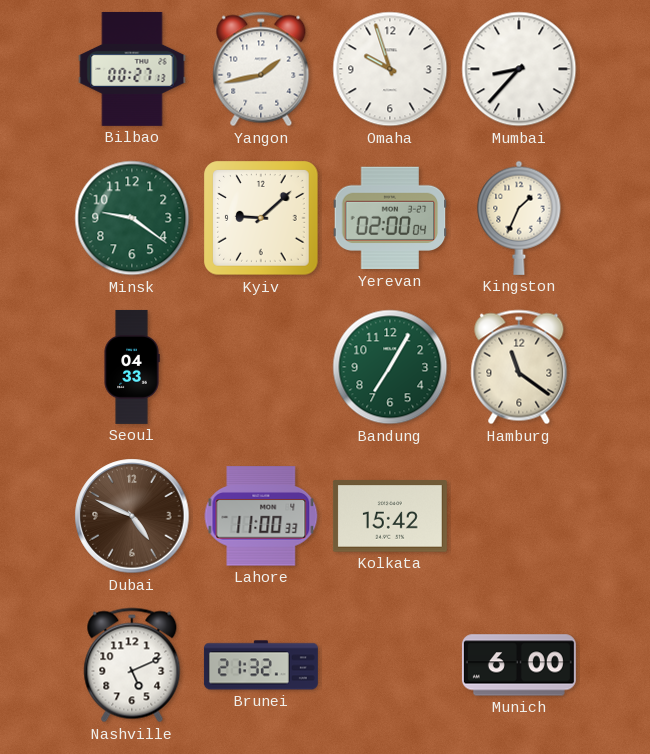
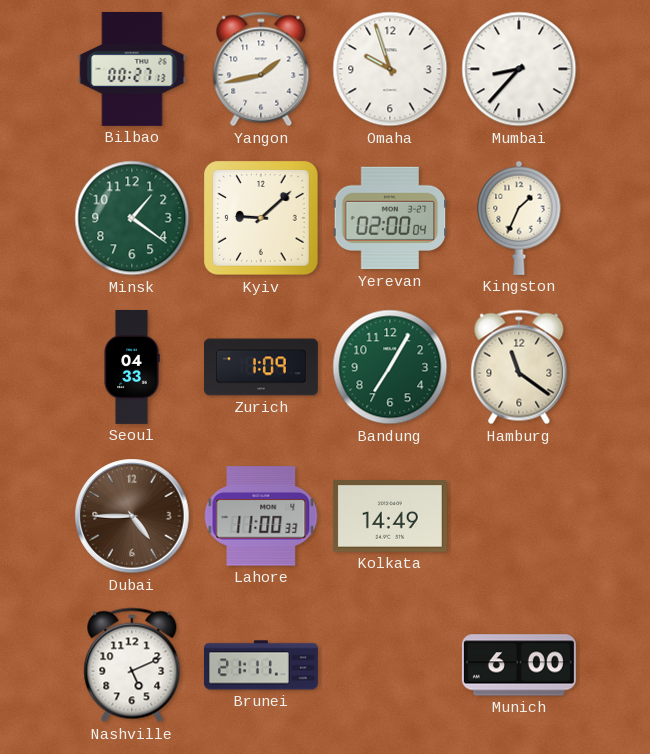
Minsk: 9:21 -> 1:21 (132, 218)
Zurich: none -> 1:09 (261, 367)
Dubai: 4:49 -> 4:45 (132, 516)
Kolkata: 15:42 -> 14:49 (390, 516)
Brunei: 21:32 -> 21:11 (261, 665)
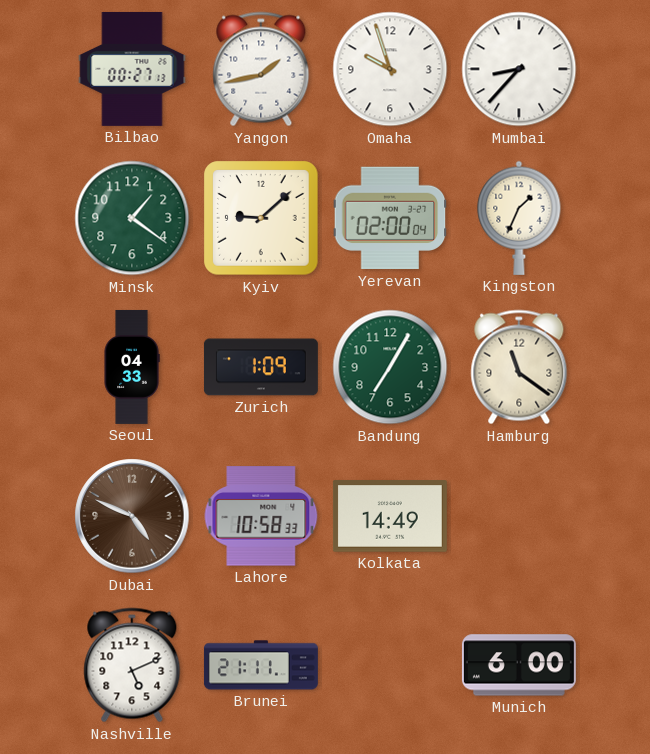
Dubai: 4:45 -> 4:49 (132, 516)
Lahore: 11:00 -> 10:58 (261, 516)
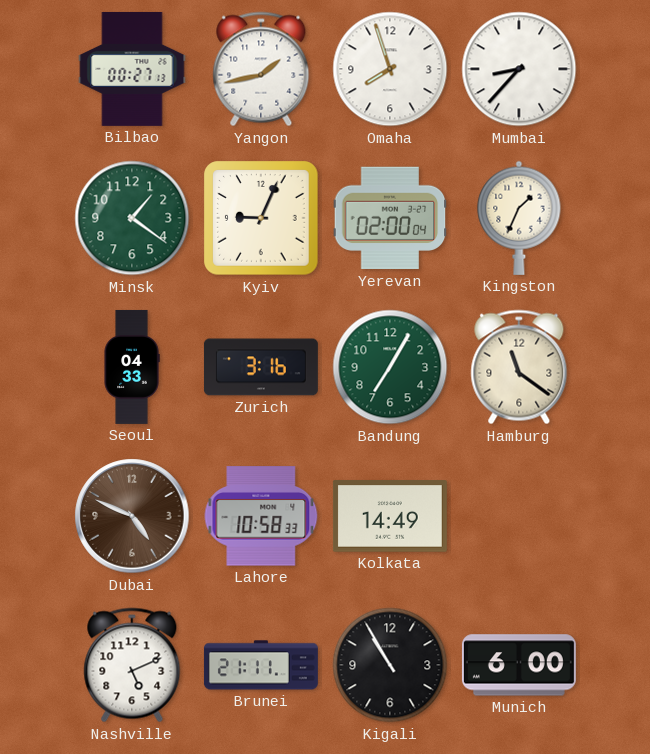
Omaha: 9:57 -> 7:57 (390, 69)
Kyiv: 9:08 -> 9:04 (261, 218)
Zurich: 1:09 -> 3:16 (261, 367)
Kigali: none -> 10:55 (390, 665)
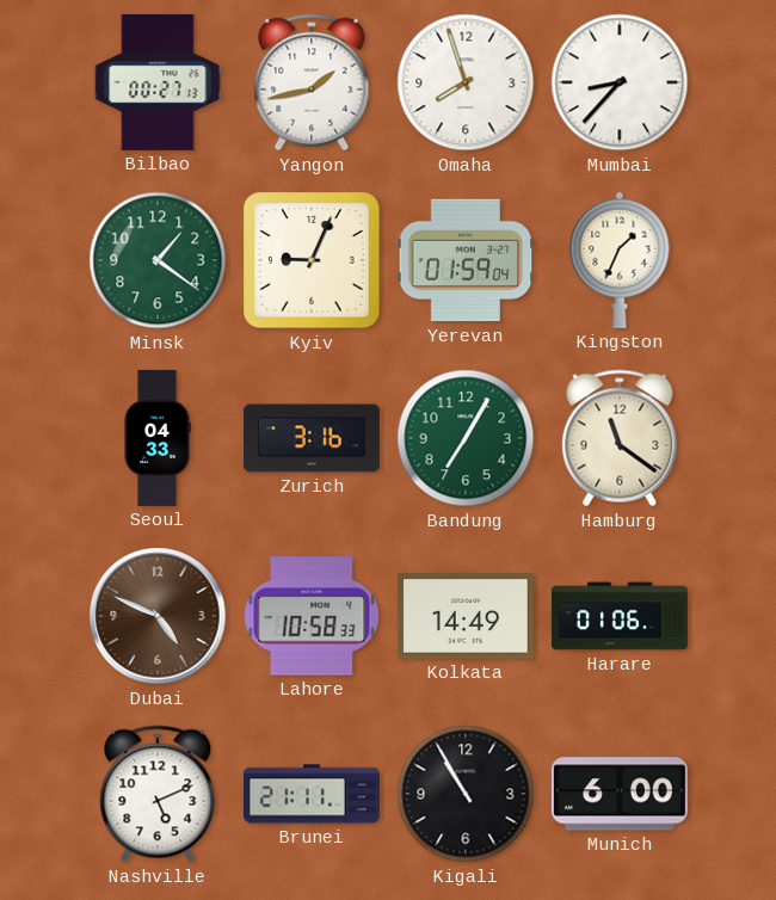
Yerevan: 02:00 -> 01:59 (466, 260)
Harare: none -> 01:06 (620, 616)
